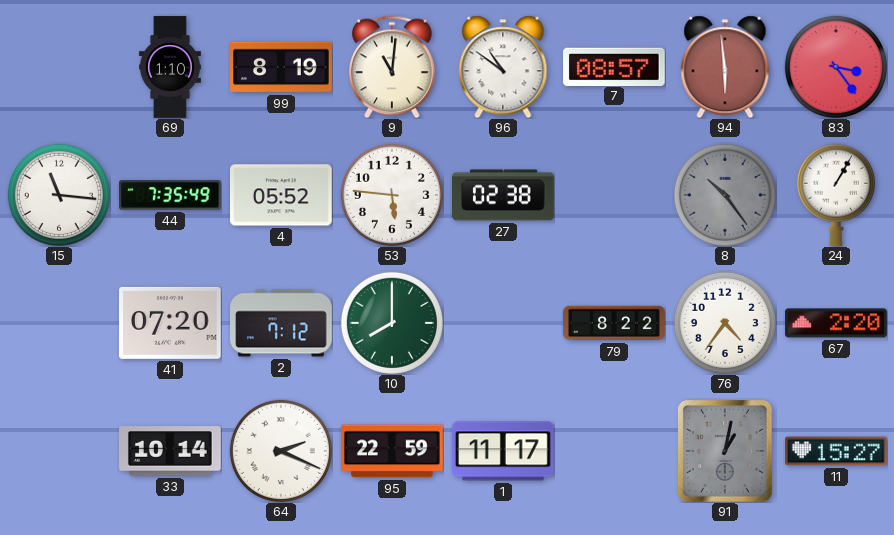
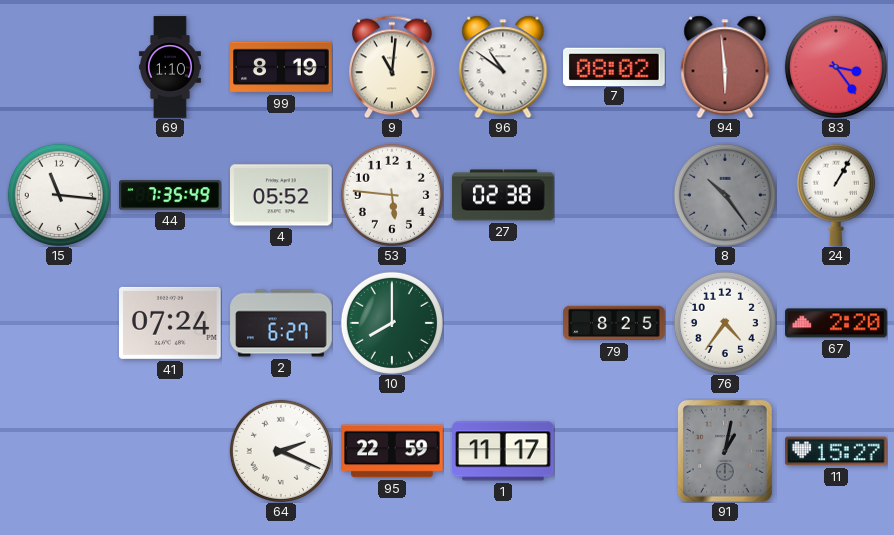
7: 08:57 -> 08:02 (615, 66)
41: 07:20 -> 07:24 (171, 323)
2: 7:12 -> 6:27 (281, 323)
79: 8:22 -> 8:25 (614, 323)
33: 10:14 -> none (171, 451)
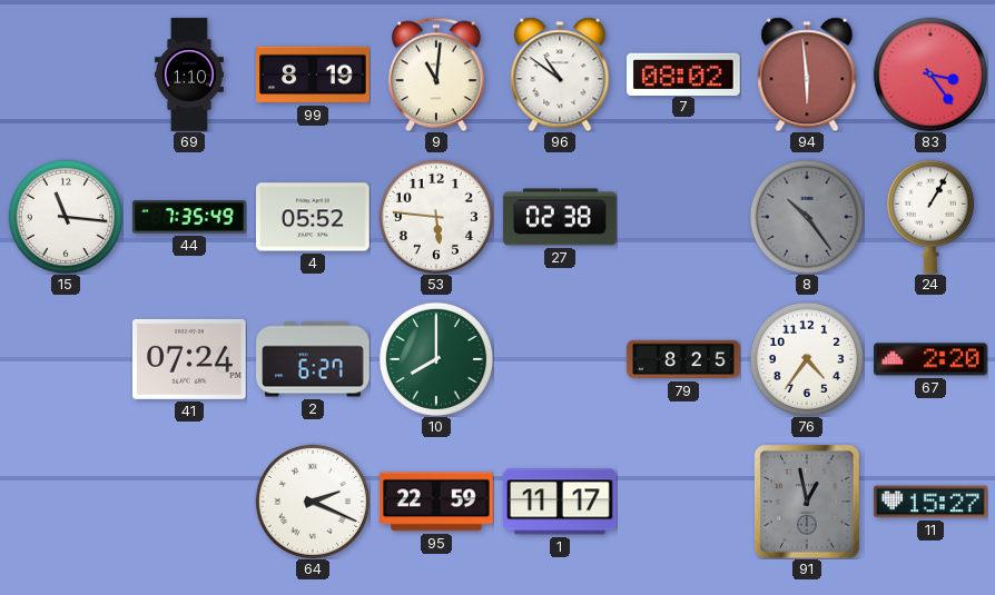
91: 1:02 -> 12:58 (808, 503)
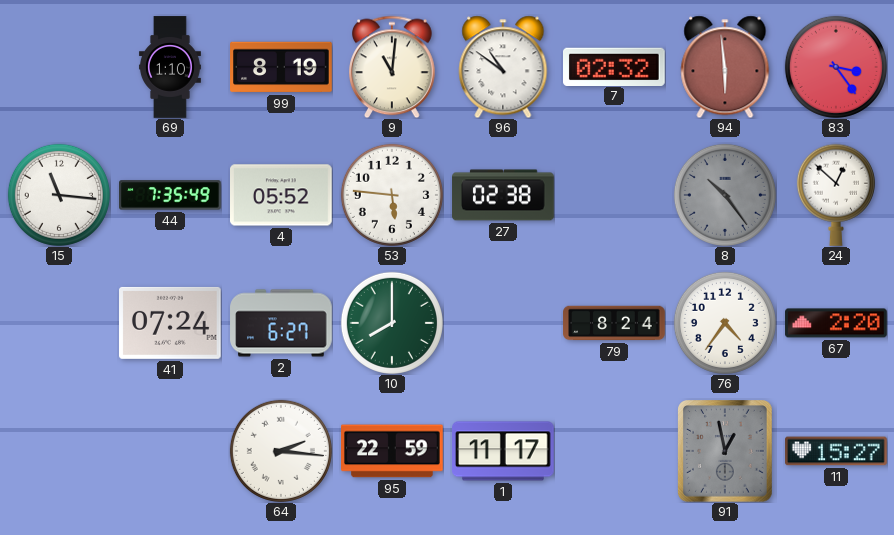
7: 08:02 -> 02:32 (615, 66)
24: 1:05 -> 12:52 (836, 195)
79: 8:25 -> 8:24 (614, 323)
64: 2:19 -> 2:16 (281, 451)
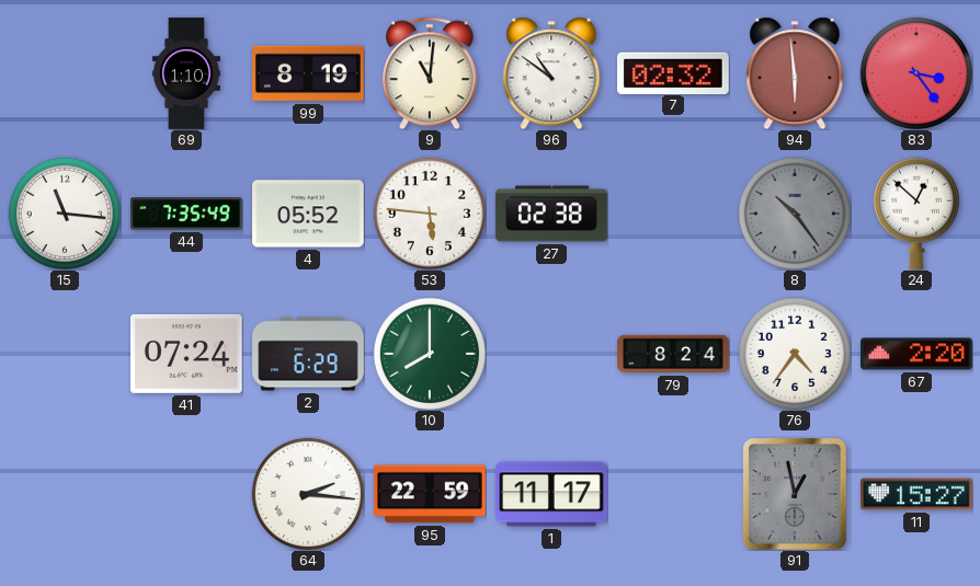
2: 6:27 -> 6:29 (308, 354)
